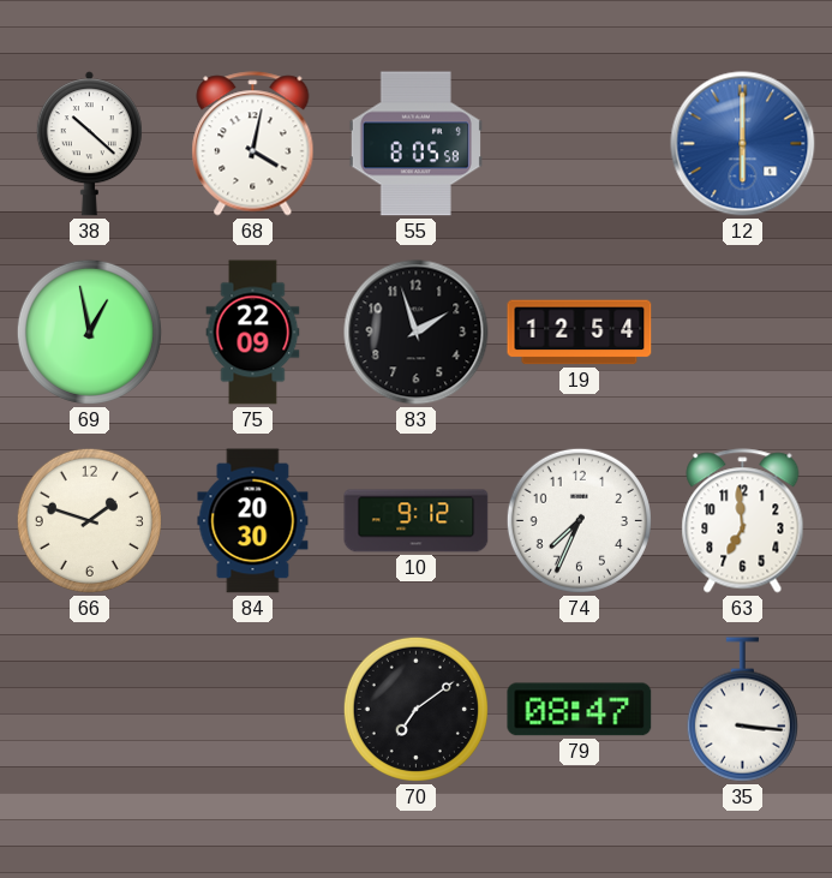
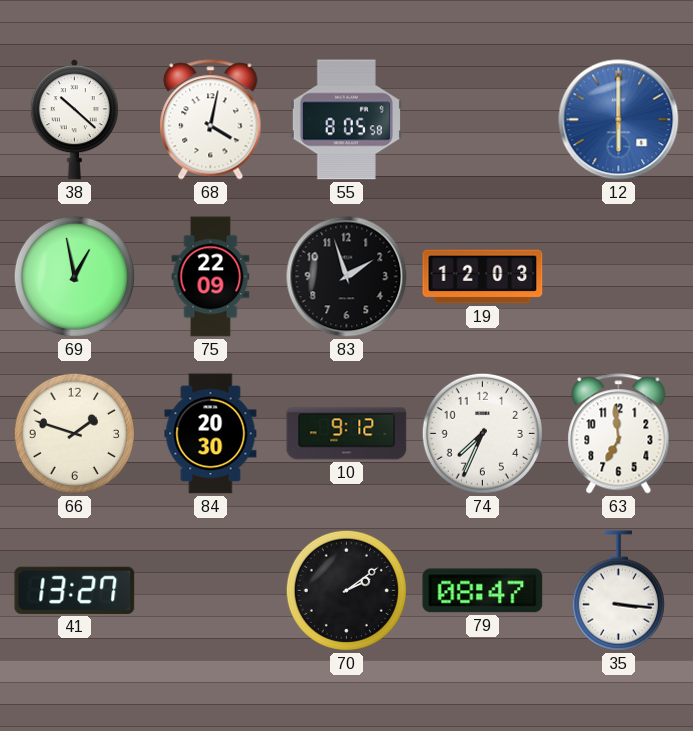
19: 12:54 -> 12:03 (483, 277)
41: none -> 13:27 (75, 590)
70: 7:09 -> 2:09 (346, 590)
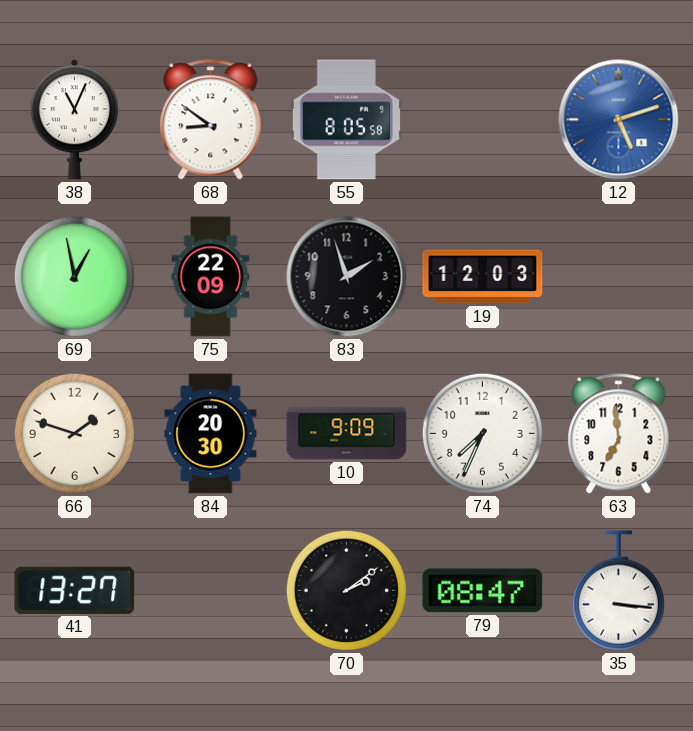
38: 10:22 -> 11:04 (74, 120)
68: 4:02 -> 8:51 (211, 120)
12: 6:00 -> 5:12 (619, 120)
10: 9:12 -> 9:09 (347, 434)
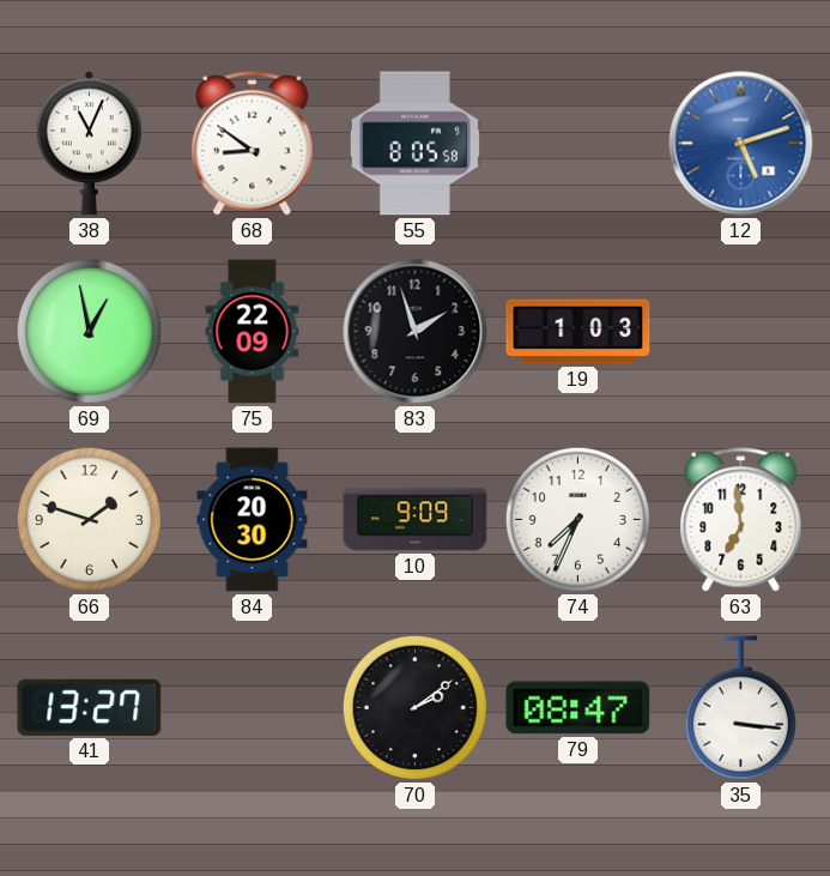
19: 12:03 -> 1:03 (578, 332)
